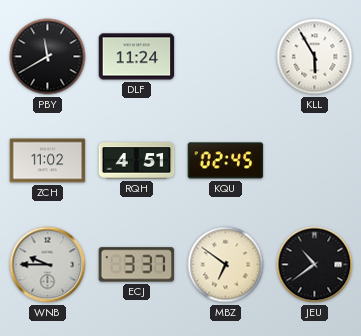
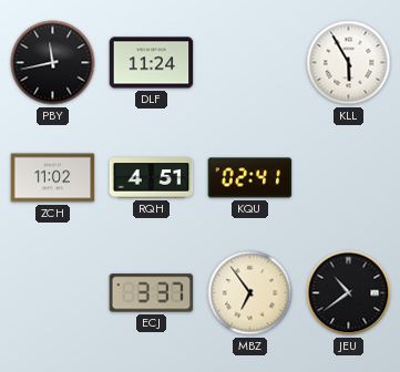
PBY: 11:40 -> 11:43 (53, 63)
KQU: 02:45 -> 02:41 (250, 178)
WNB: 9:45 -> none (48, 265)
MBZ: 6:51 -> 6:54 (250, 293)
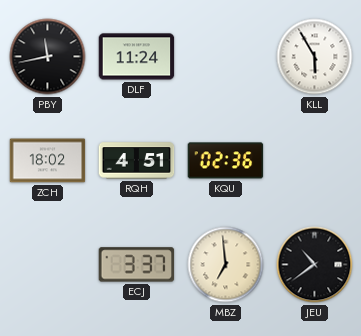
ZCH: 11:02 -> 18:02 (48, 161)
KQU: 02:41 -> 02:36 (226, 161)
MBZ: 6:54 -> 6:59 (226, 265)
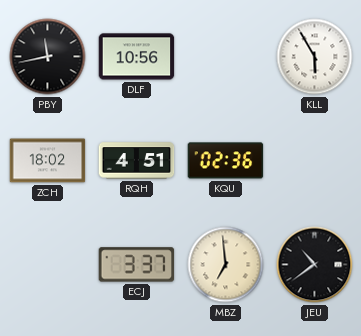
DLF: 11:24 -> 10:56 (137, 57)
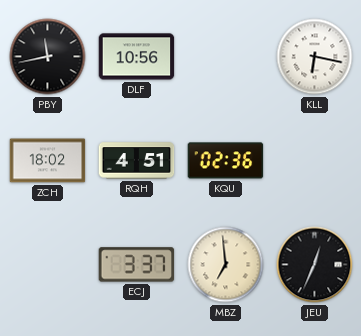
KLL: 5:55 -> 6:17 (315, 57)
JEU: 10:39 -> 12:34 (315, 265)
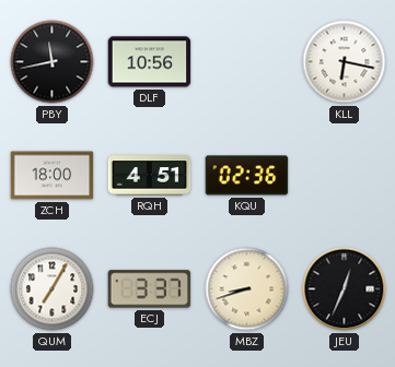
ZCH: 18:02 -> 18:00 (53, 176)
QUM: none -> 7:05 (53, 289)
MBZ: 6:59 -> 8:42 (247, 289)
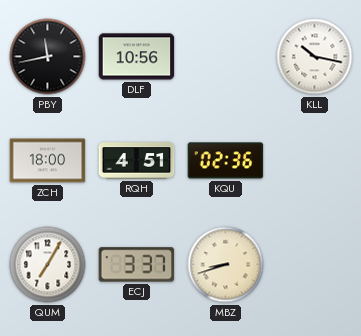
KLL: 6:17 -> 10:17 (315, 57)
JEU: 12:34 -> none (345, 289)
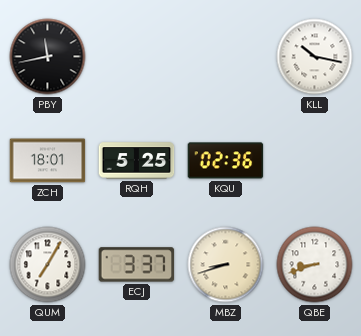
DLF: 10:56 -> none (137, 57)
ZCH: 18:00 -> 18:01 (48, 161)
RQH: 4:51 -> 5:25 (137, 161)
QBE: none -> 8:42 (315, 265)
